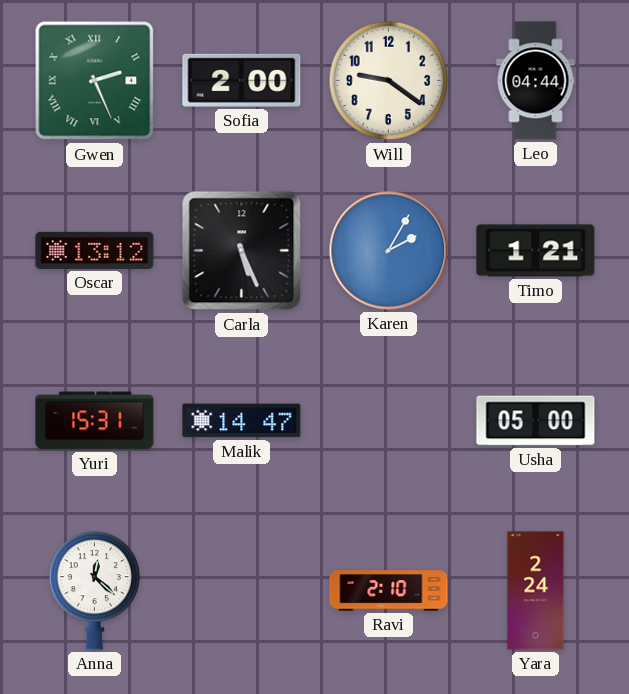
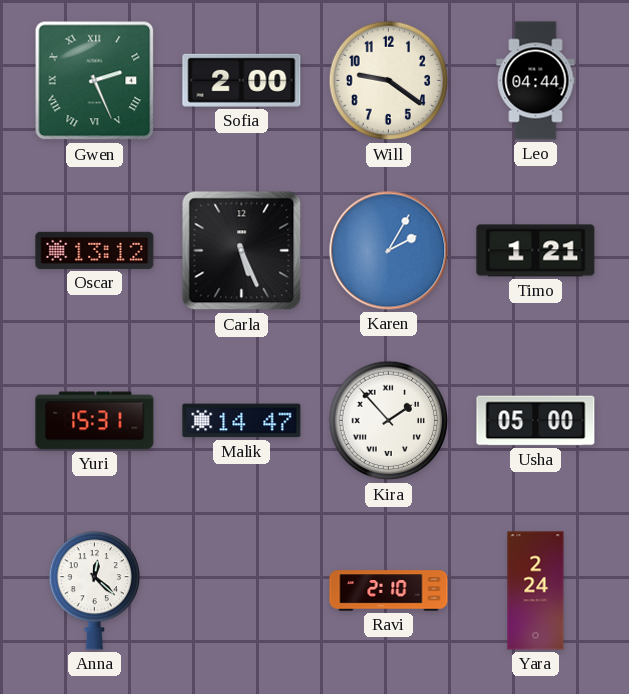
Kira: none -> 1:53 (389, 421)
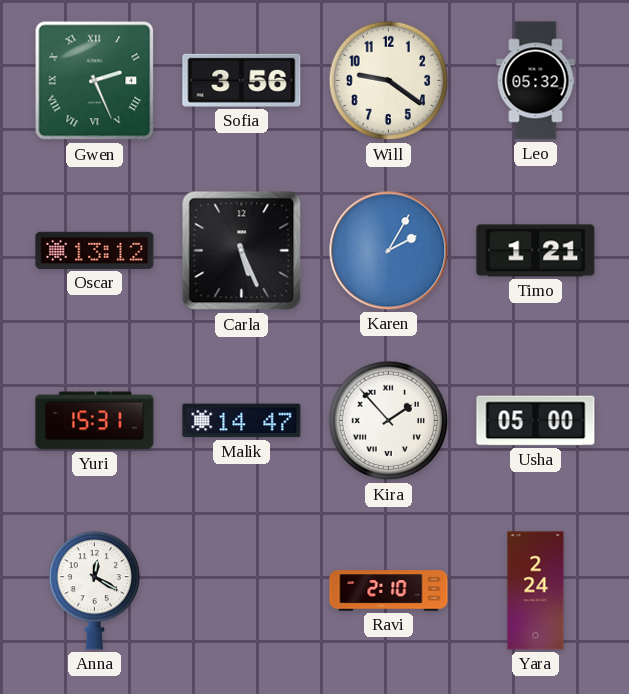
Sofia: 2:00 -> 3:56 (242, 80)
Leo: 04:44 -> 05:32 (536, 81)
Anna: 12:22 -> 12:20 (94, 591)
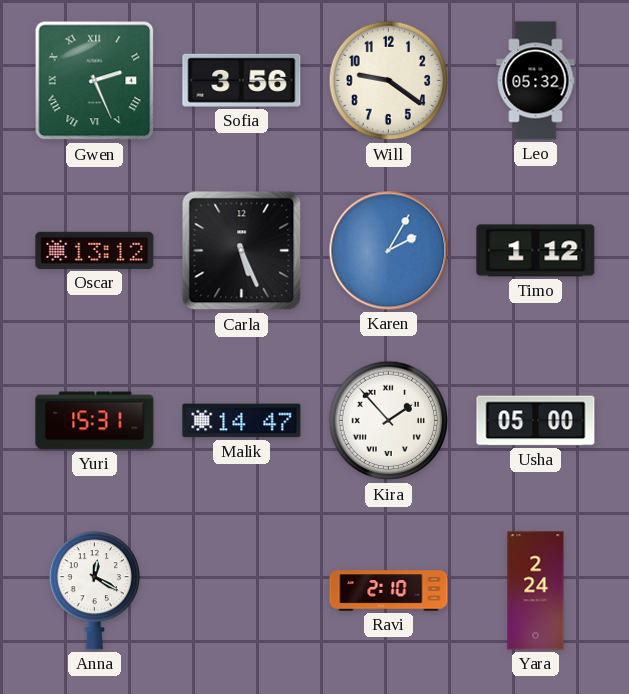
Timo: 1:21 -> 1:12 (536, 251)
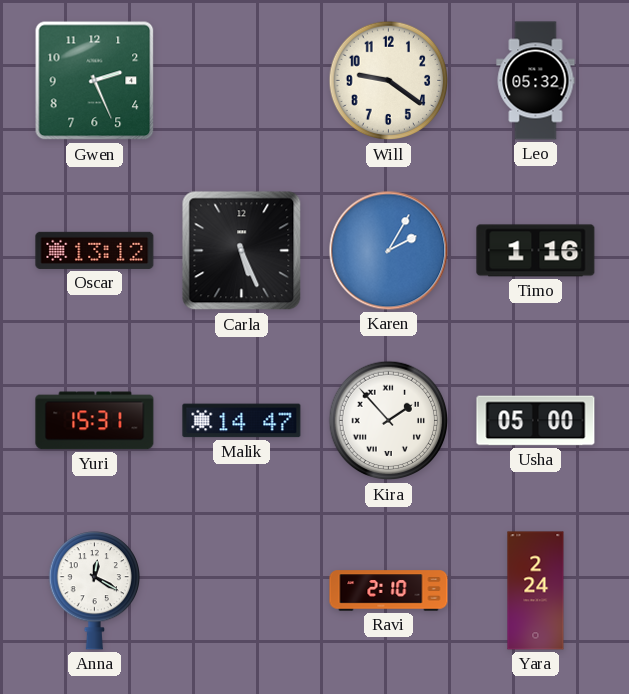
Gwen numerals: Roman -> Arabic (95, 81)
Sofia: 3:56 -> none (242, 80)
Timo: 1:12 -> 1:16 (536, 251)
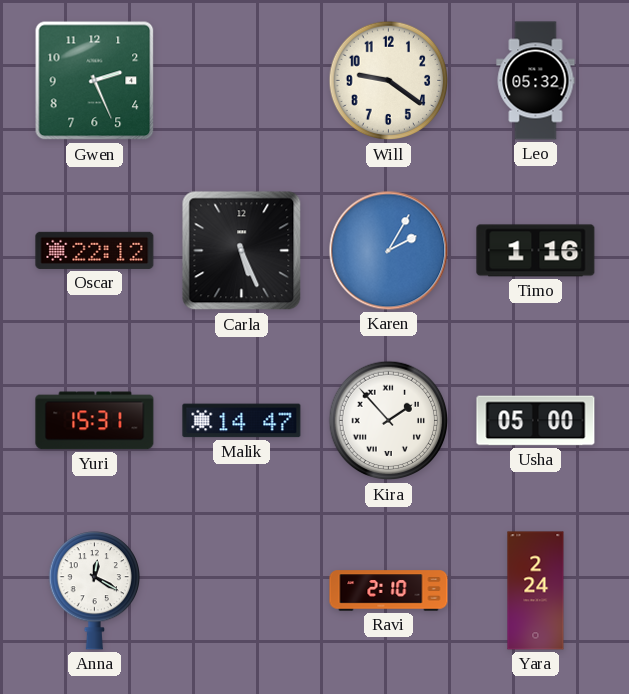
Oscar: 13:12 -> 22:12 (95, 250)
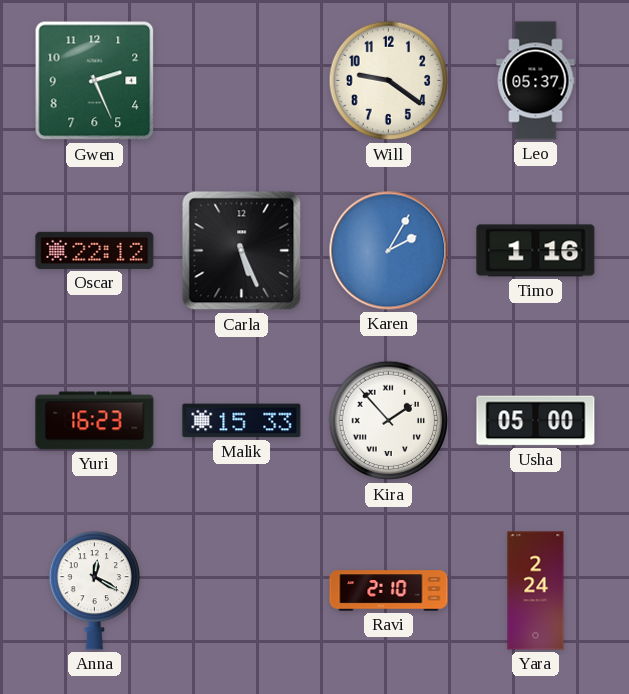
Leo: 05:32 -> 05:37 (536, 81)
Yuri: 15:31 -> 16:23 (95, 421)
Malik: 14:47 -> 15:33 (242, 421)
